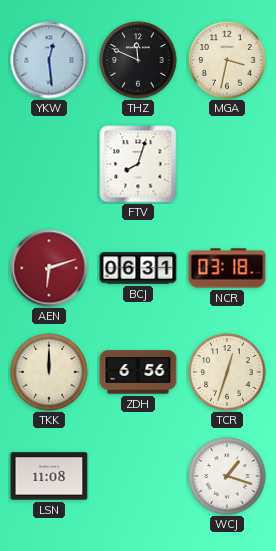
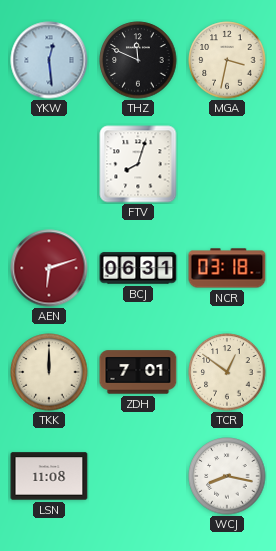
ZDH: 6:56 -> 7:01 (138, 372)
TCR: 12:33 -> 12:51 (227, 372)
WCJ: 1:18 -> 8:17 (227, 476)
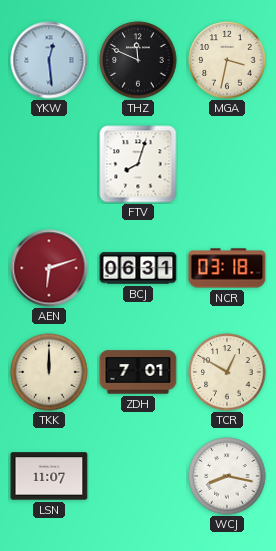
TCR: 12:51 -> 12:50 (227, 372)
LSN: 11:08 -> 11:07 (49, 476)
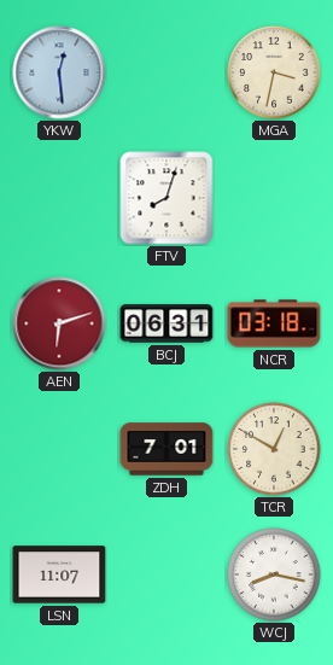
THZ: 11:49 -> none (138, 60)
TKK: 12:00 -> none (49, 372)
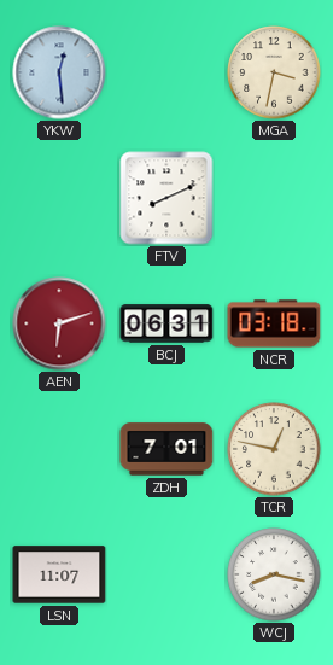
FTV: 8:03 -> 8:11 (166, 198)
TCR: 12:50 -> 12:47 (274, 449)
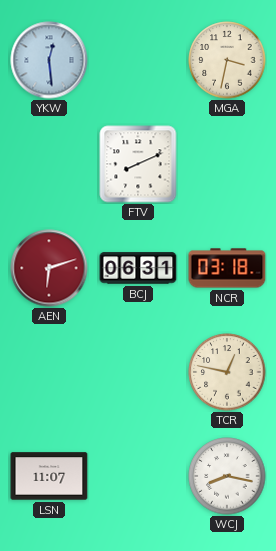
ZDH: 7:01 -> none (166, 449)
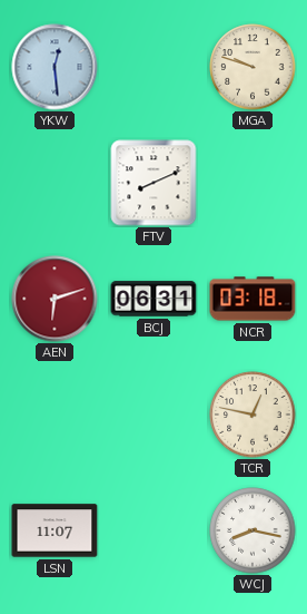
MGA: 3:32 -> 9:48 (252, 67)
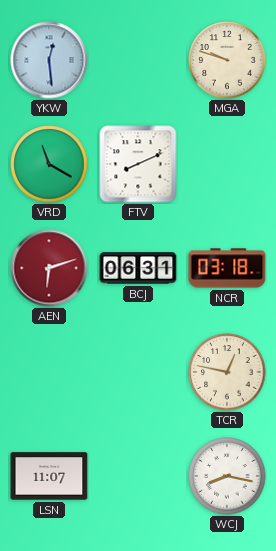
VRD: none -> 11:20 (49, 164)
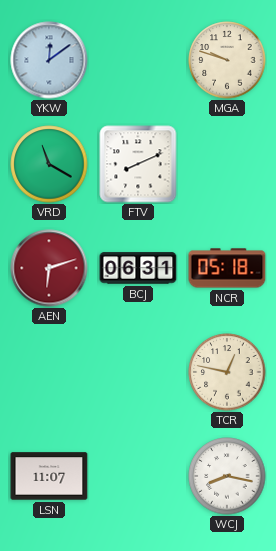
YKW: 12:29 -> 12:09 (49, 60)
NCR: 03:18 -> 05:18 (227, 268)
